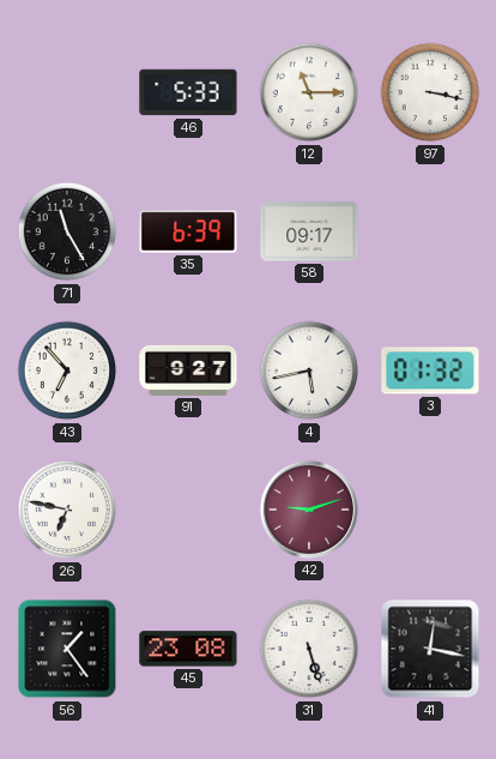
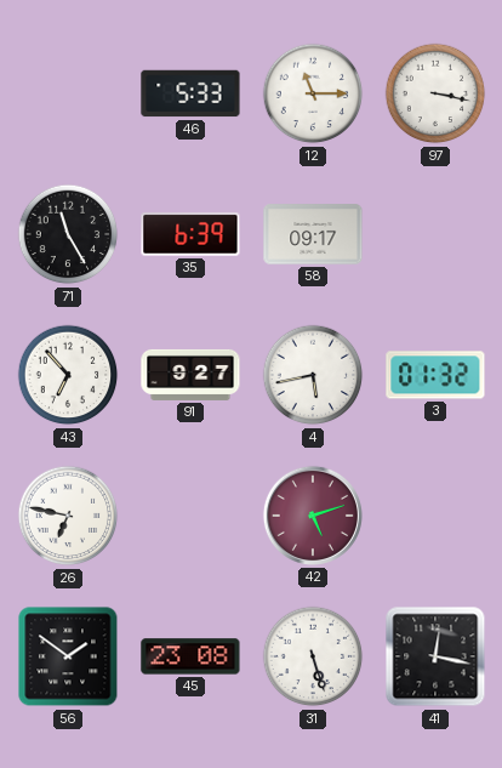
42: 9:12 -> 5:12 (313, 516)
56: 1:24 -> 1:51 (68, 656)
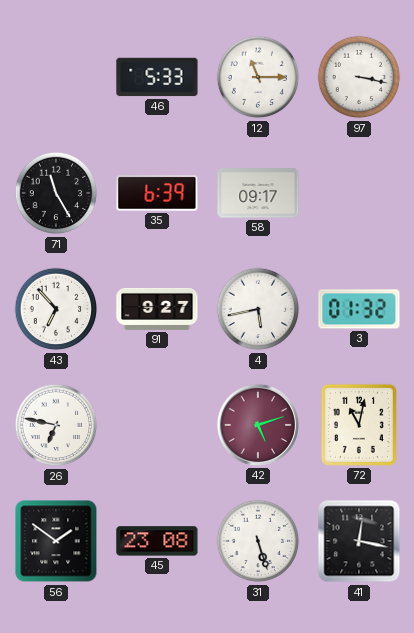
72: none -> 11:02 (359, 425)
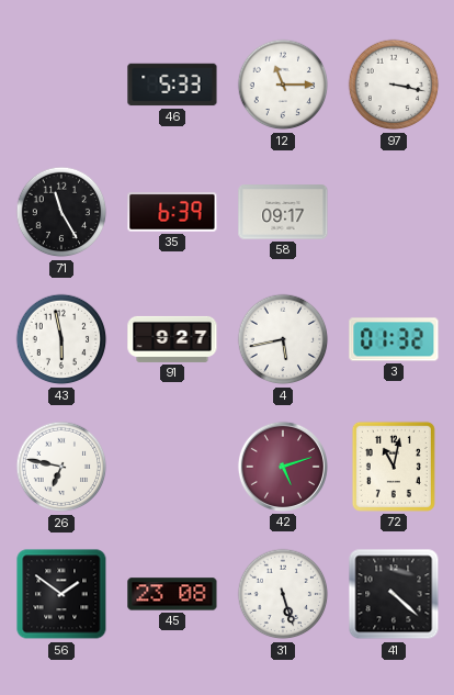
43: 6:53 -> 5:58 (61, 339)
41: 12:17 -> 4:22 (394, 594)
